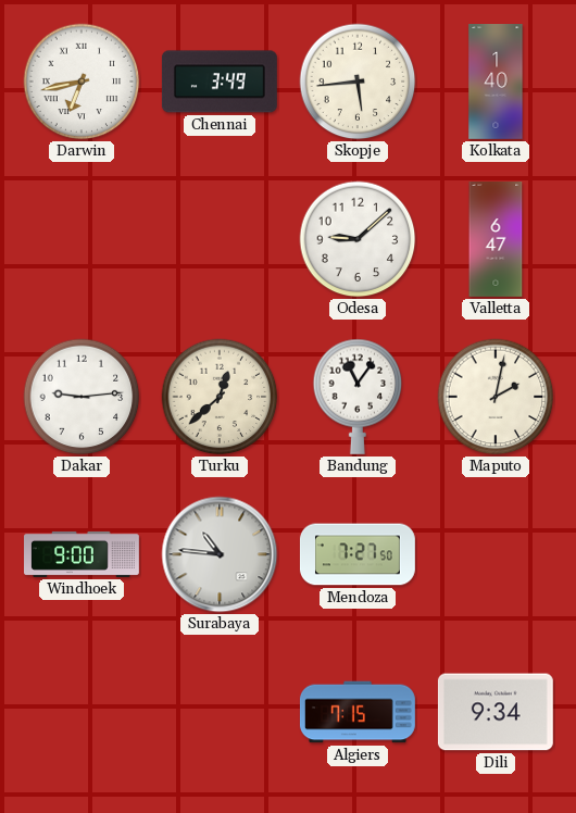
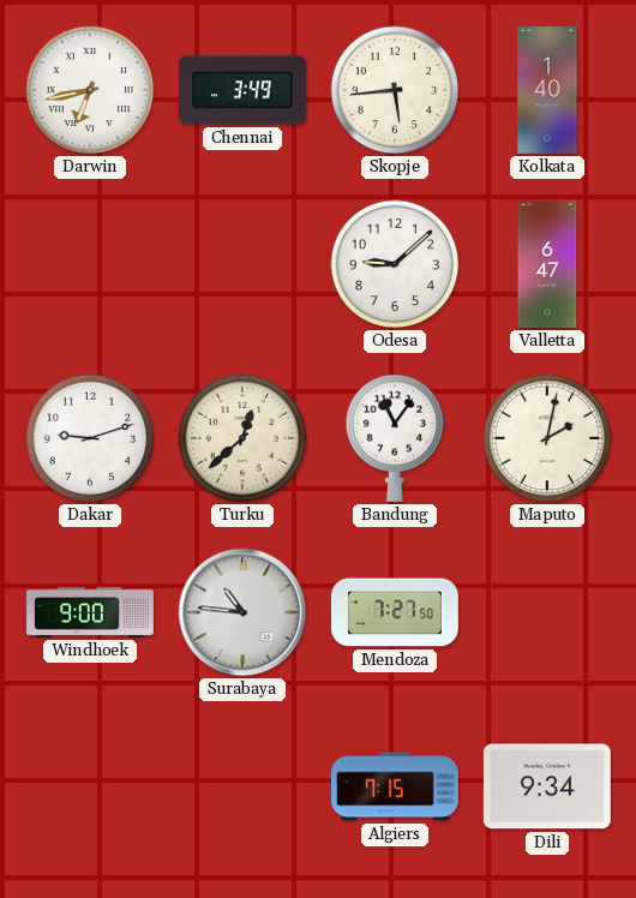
Dakar: 9:14 -> 9:12 (90, 438)
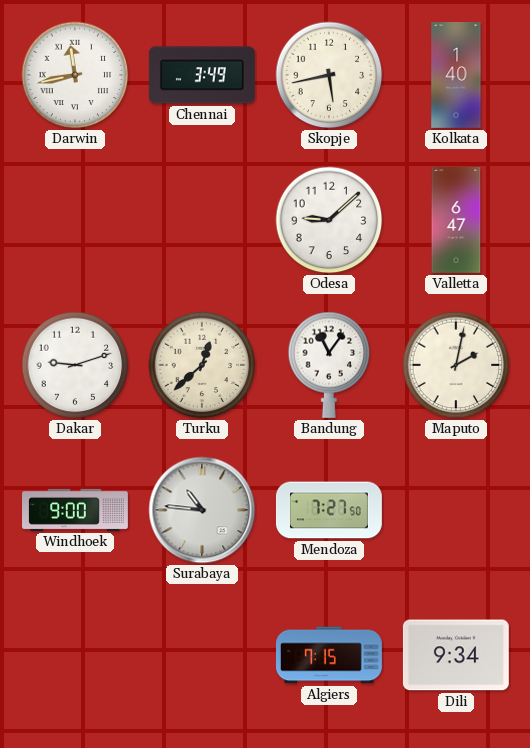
Darwin: 6:43 -> 11:43 (75, 75)
Skopje: 5:44 -> 5:43 (329, 75)
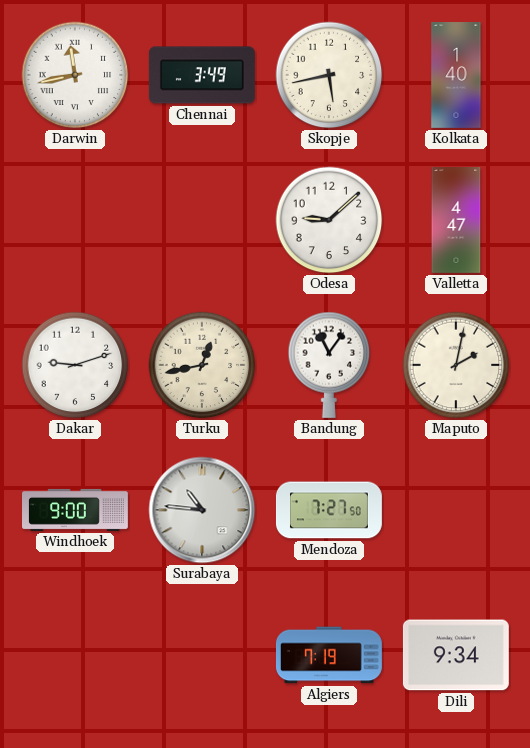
Valletta: 6:47 -> 4:47 (456, 221)
Turku: 12:38 -> 12:43 (202, 365)
Algiers: 7:15 -> 7:19 (329, 655)
